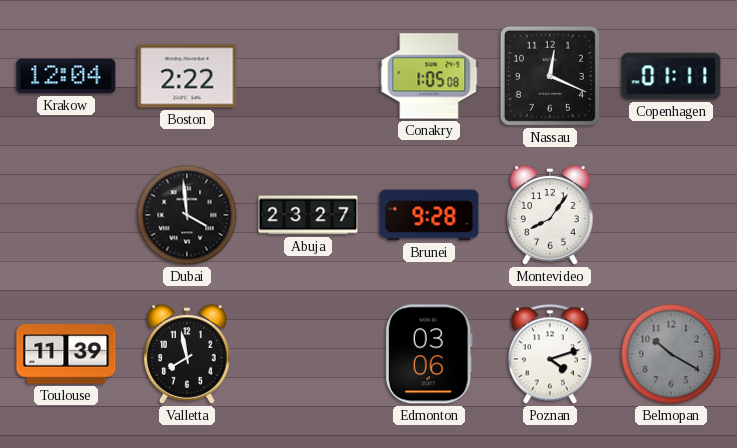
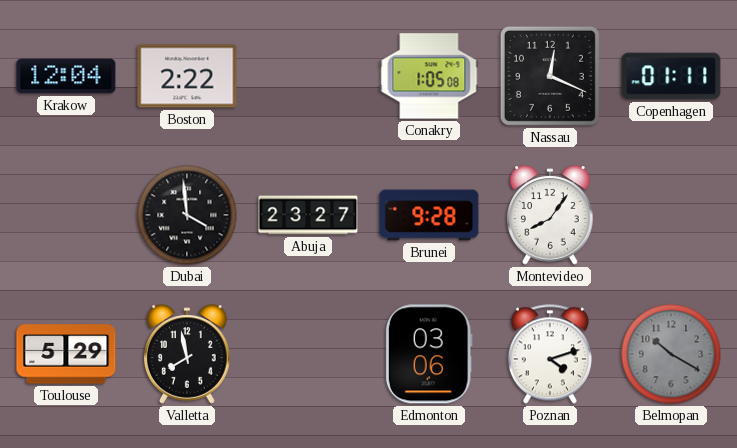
Toulouse: 11:39 -> 5:29 (66, 354)
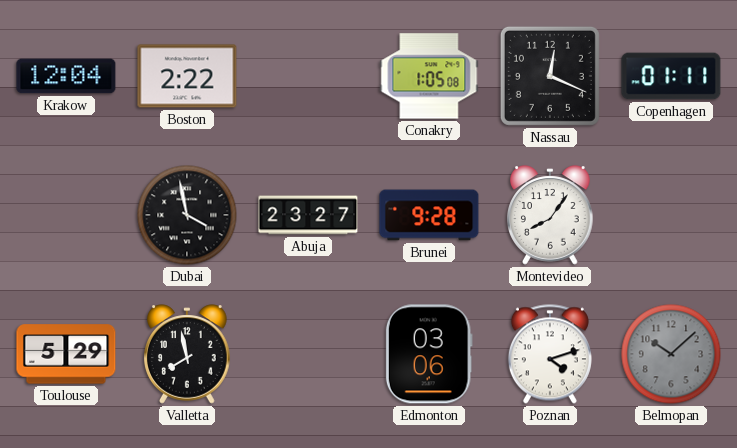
Dubai: 3:59 -> 3:58 (187, 215)
Belmopan: 10:20 -> 10:08 (671, 354)
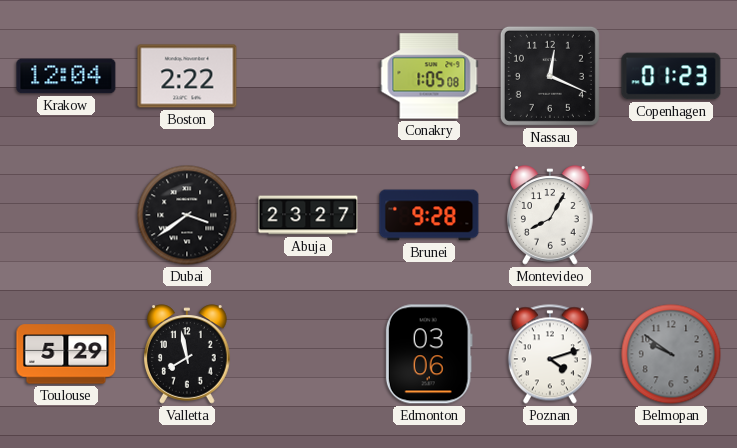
Copenhagen: 01:11 -> 01:23 (671, 76)
Dubai: 3:58 -> 3:39 (187, 215)
Montevideo: 8:06 -> 8:05 (551, 215)
Belmopan: 10:08 -> 9:51 (671, 354)
